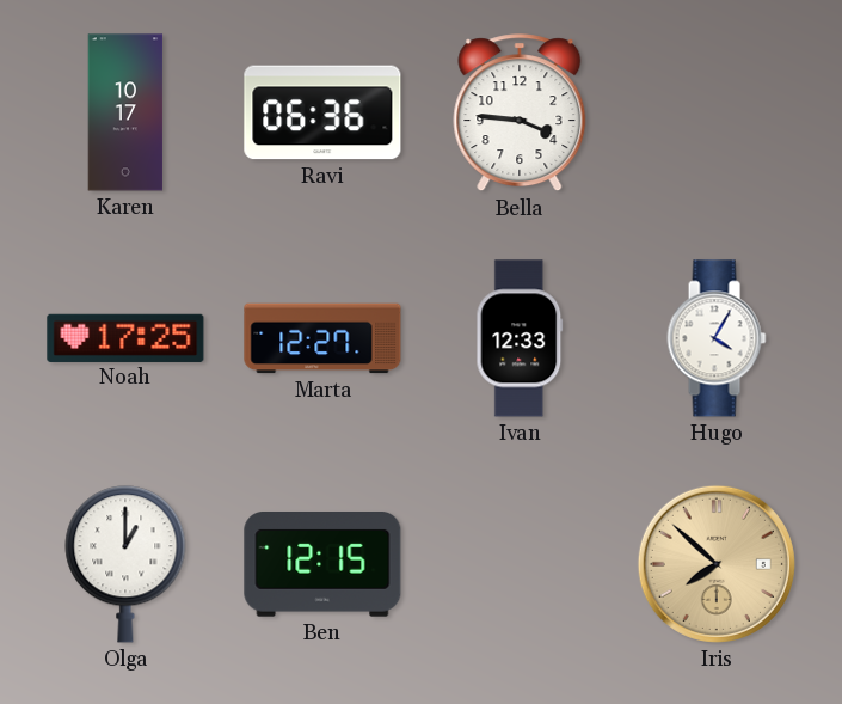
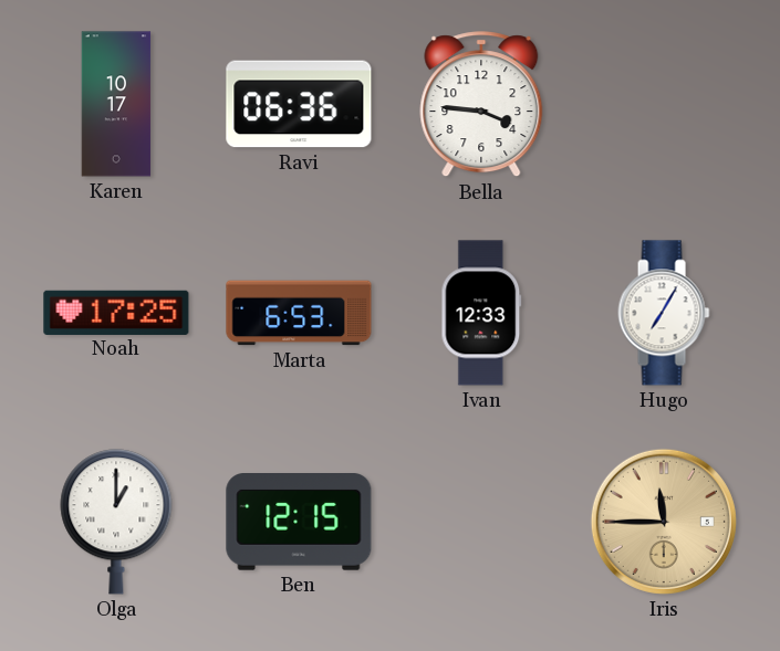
Marta: 12:27 -> 6:53 (299, 313)
Hugo: 4:05 -> 7:05 (664, 313)
Iris: 7:52 -> 11:45 (664, 522)
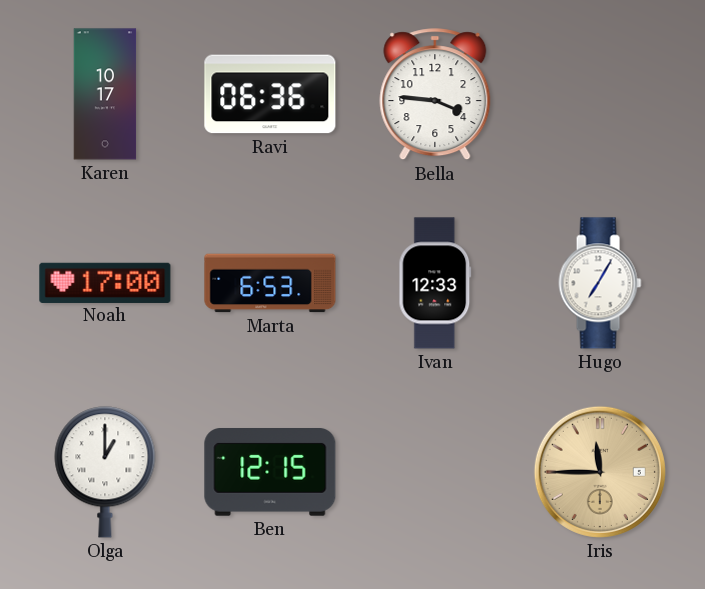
Noah: 17:25 -> 17:00 (105, 282)
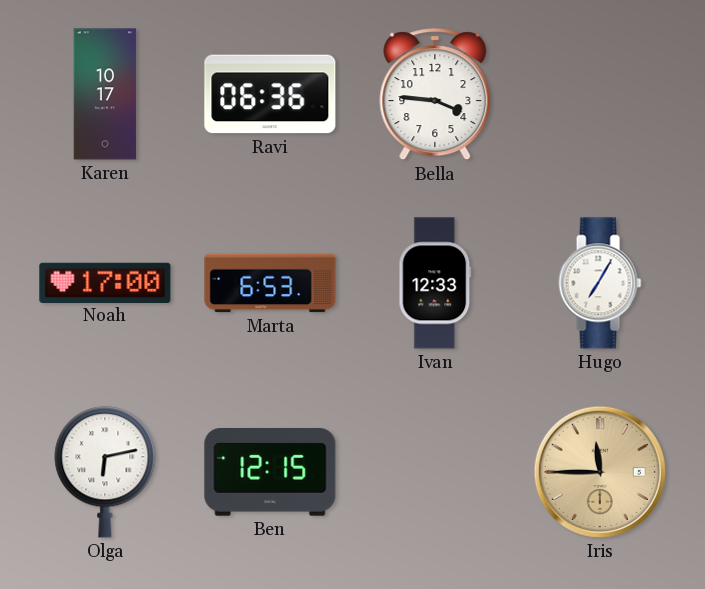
Olga: 1:00 -> 6:13 (105, 472)
